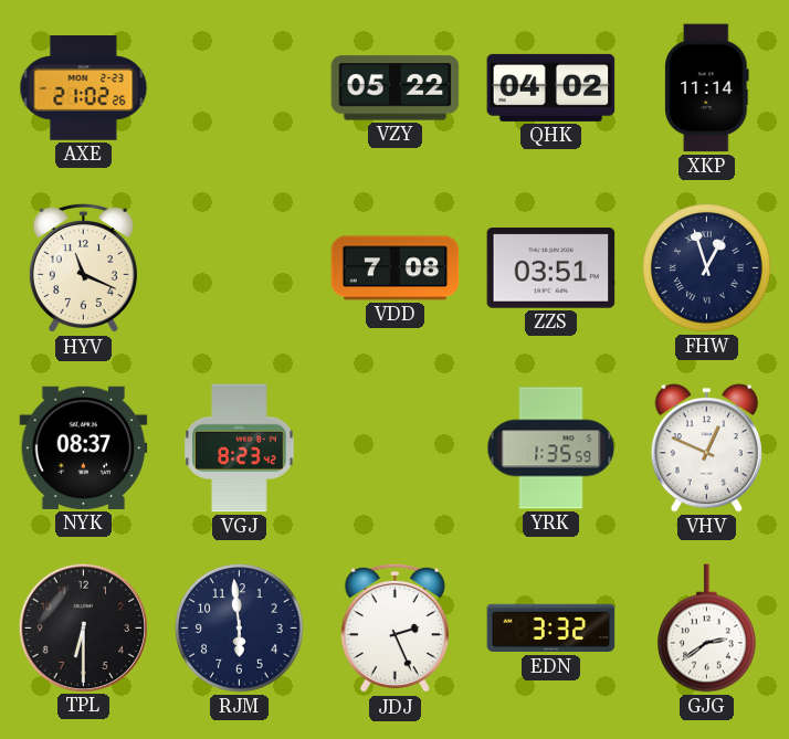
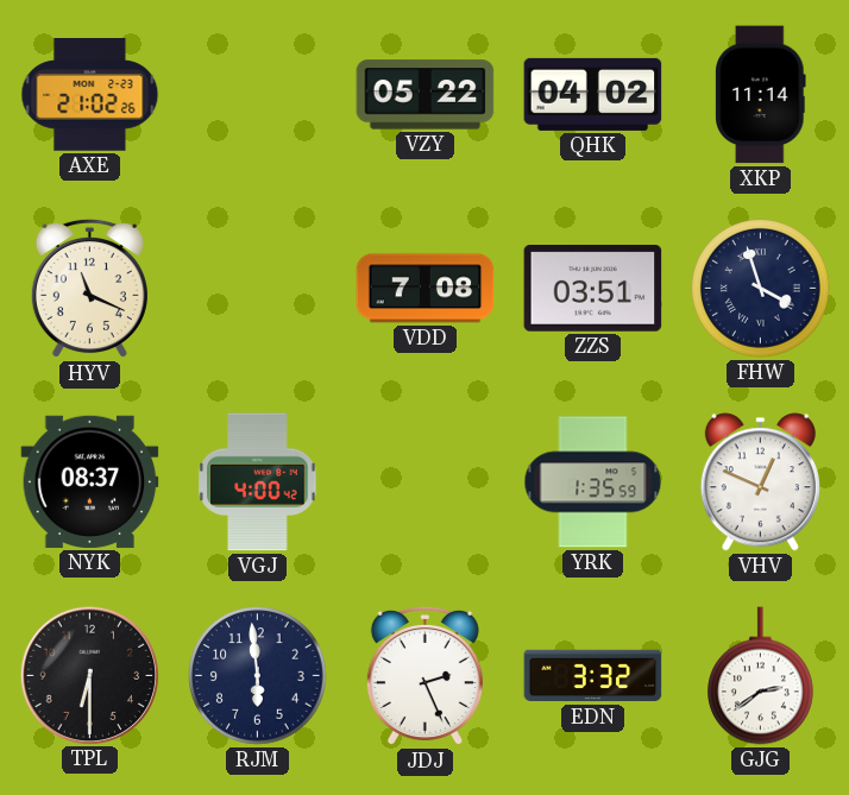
FHW: 12:57 -> 3:57 (761, 289)
VGJ: 8:23 -> 4:00 (258, 482)
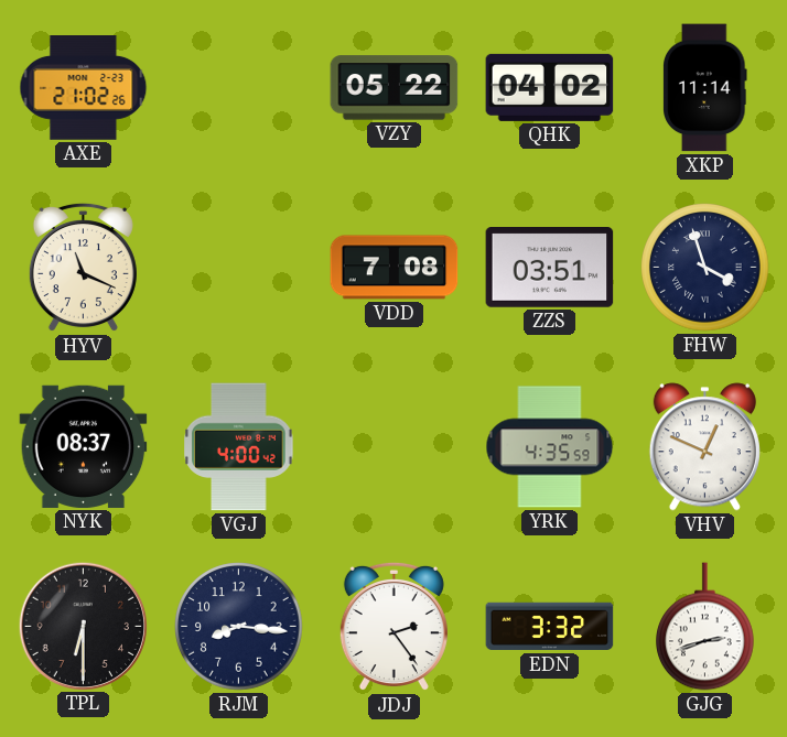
YRK: 1:35 -> 4:35 (550, 447)
RJM: 5:59 -> 8:16 (239, 627)
JDJ: 2:26 -> 2:24 (394, 627)
GJG: 2:39 -> 2:42 (705, 627)
